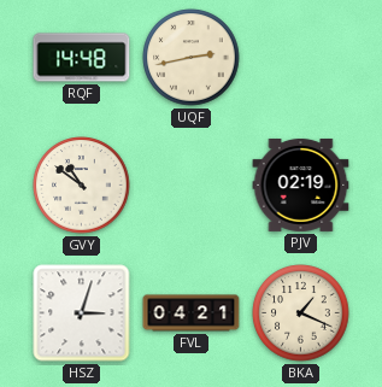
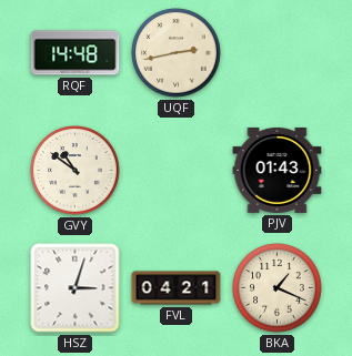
PJV: 02:19 -> 01:43 (278, 170)
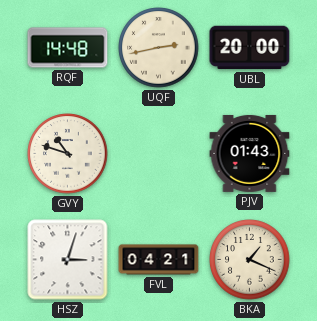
UBL: none -> 20:00 (250, 48)
GVY: 10:51 -> 10:48 (68, 154)
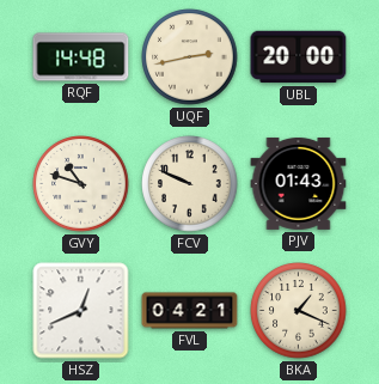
FCV: none -> 9:49 (190, 184)
HSZ: 3:03 -> 12:41 (81, 311)
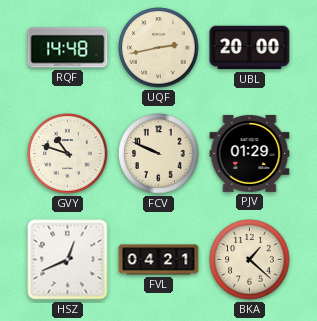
PJV: 01:43 -> 01:29 (250, 153)
BKA: 1:19 -> 1:22 (250, 260)
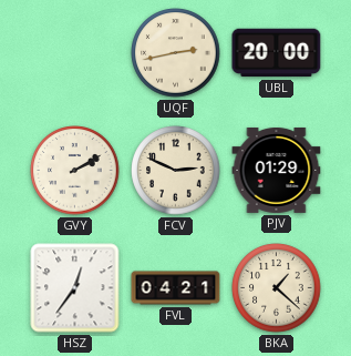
RQF: 14:48 -> none (68, 48)
GVY: 10:48 -> 2:10 (75, 171)
FCV: 9:49 -> 2:49 (176, 171)
HSZ: 12:41 -> 12:36 (75, 288)
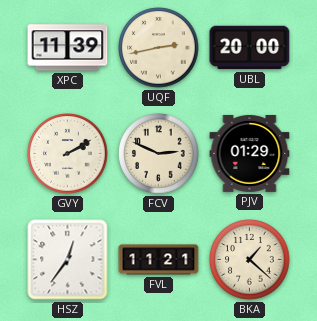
XPC: none -> 11:39 (68, 48)
FVL: 04:21 -> 11:21 (159, 260)
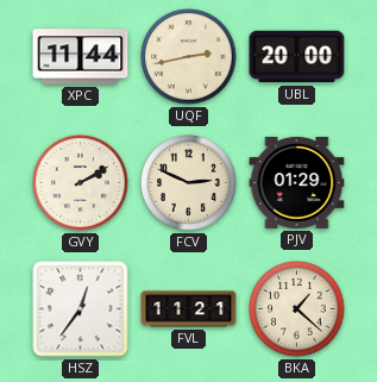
XPC: 11:39 -> 11:44 (81, 57)
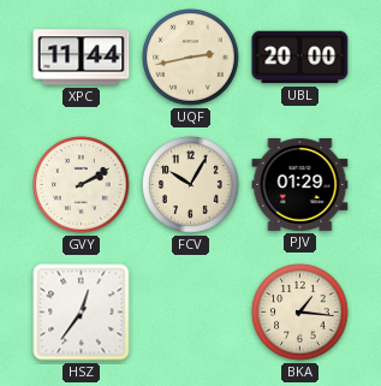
FCV: 2:49 -> 10:05 (191, 185)
FVL: 11:21 -> none (189, 309)
BKA: 1:22 -> 1:16 (300, 313)
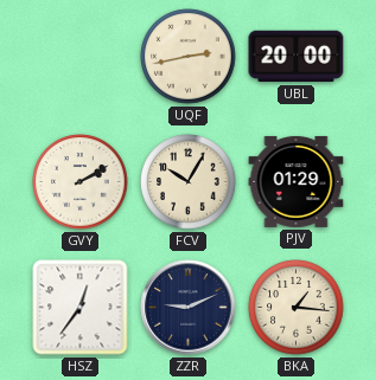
XPC: 11:44 -> none (82, 58)
ZZR: none -> 9:11 (189, 308)
